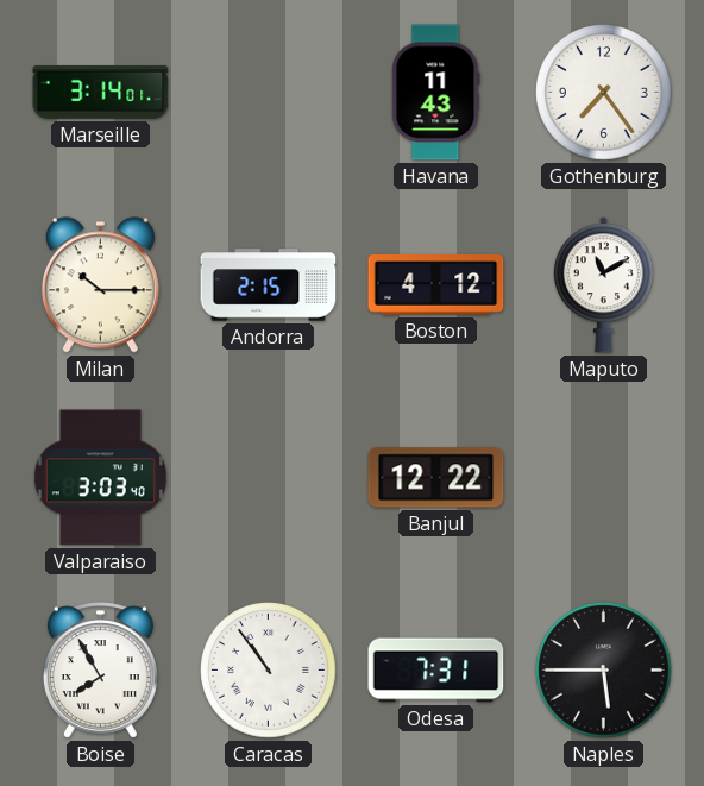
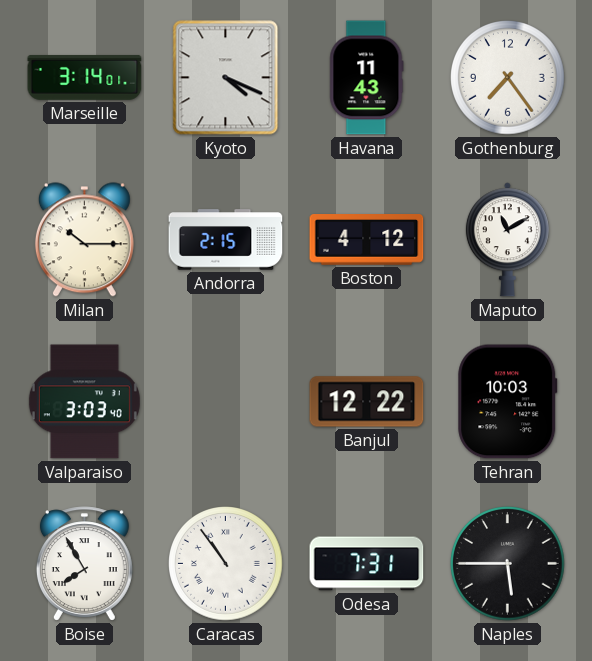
Kyoto: none -> 4:19 (226, 78)
Tehran: none -> 10:03 (508, 402)
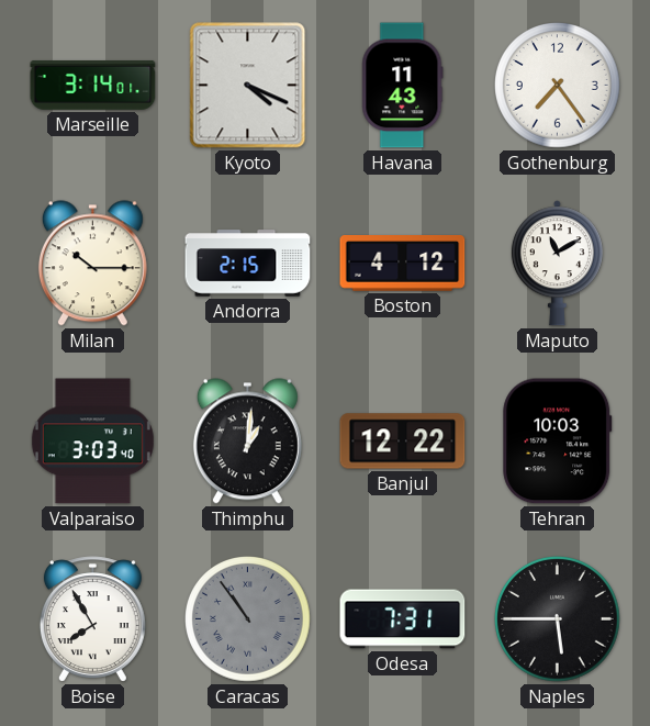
Thimphu: none -> 1:01 (247, 442)
Caracas dial: white -> grey (248, 619)
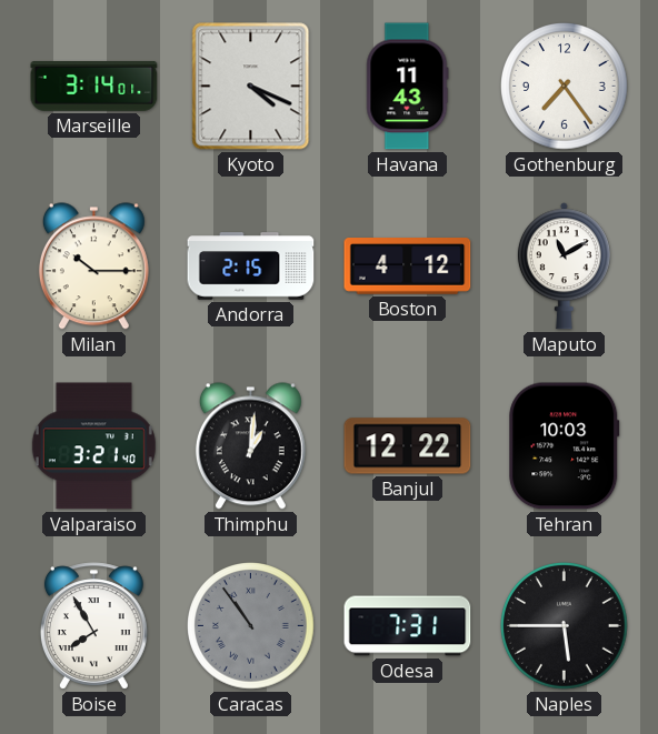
Valparaiso: 3:03 -> 3:21 (93, 446)
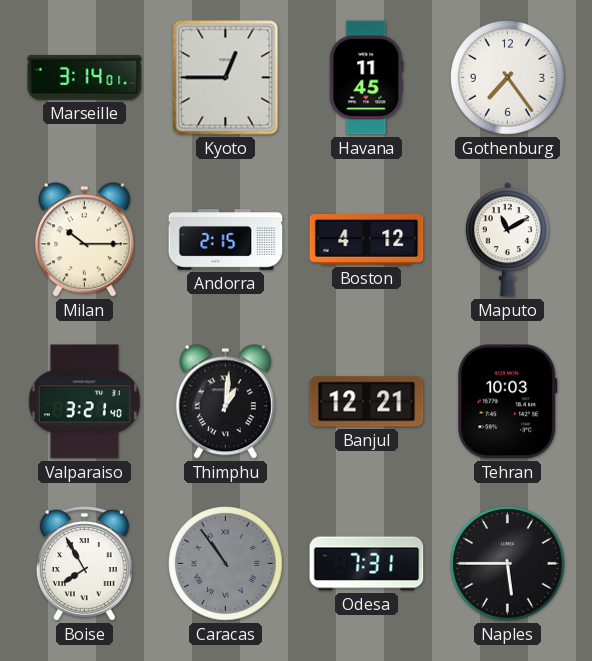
Kyoto: 4:19 -> 12:45 (226, 78)
Havana: 11:43 -> 11:45 (367, 78)
Banjul: 12:22 -> 12:21 (367, 402)
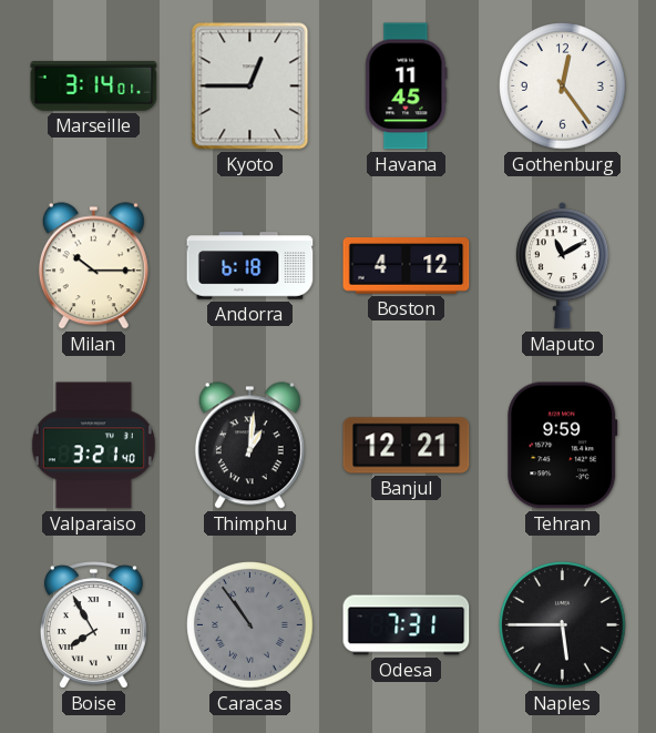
Gothenburg: 7:24 -> 12:24 (563, 86)
Andorra: 2:15 -> 6:18 (250, 266)
Tehran: 10:03 -> 9:59 (563, 446)
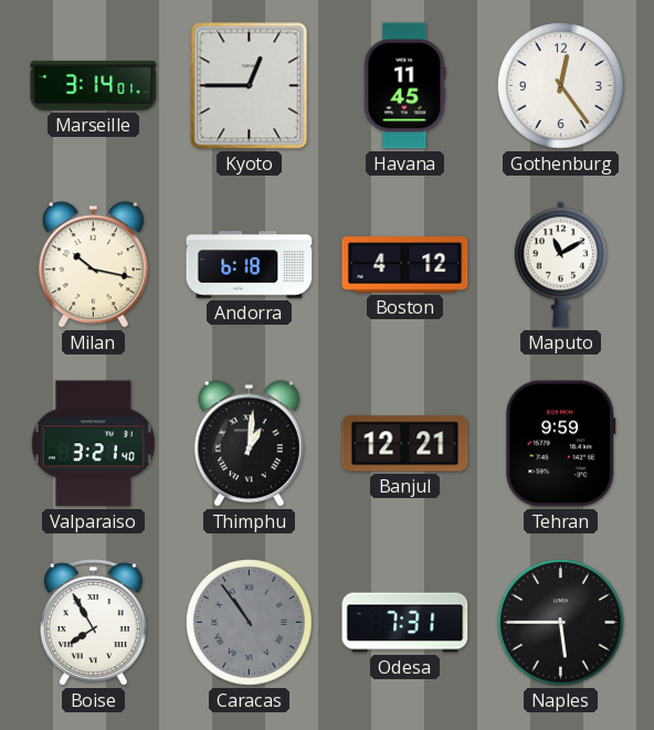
Milan: 10:15 -> 10:17 (93, 265)
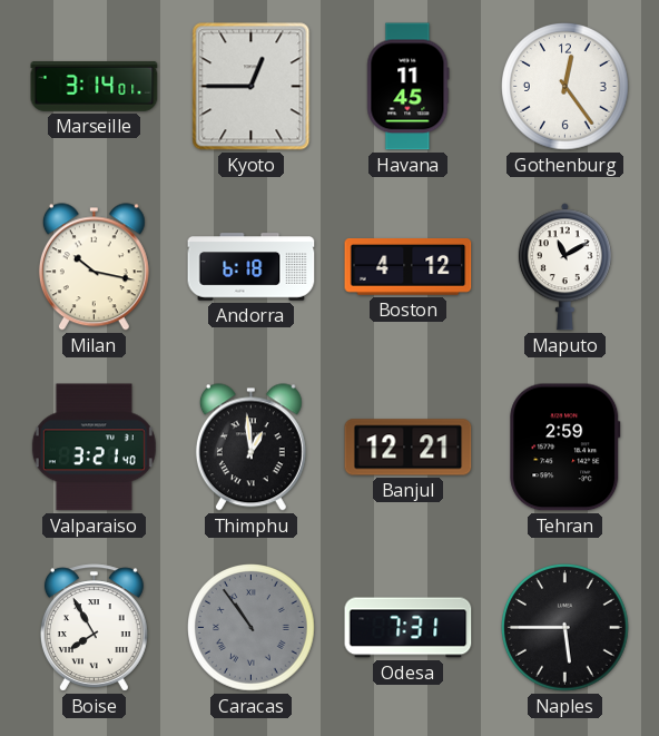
Thimphu: 1:01 -> 12:59 (250, 448)
Tehran: 9:59 -> 2:59 (565, 448)
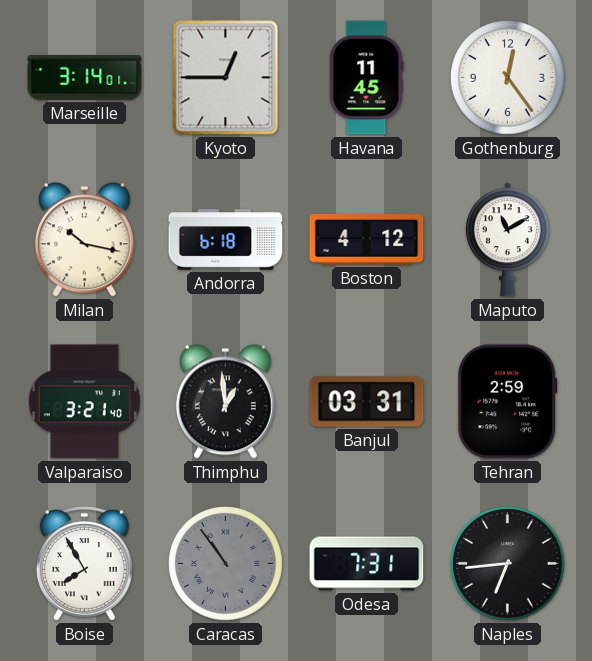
Banjul: 12:21 -> 03:31 (367, 402)
Naples: 5:45 -> 6:44 (508, 564)
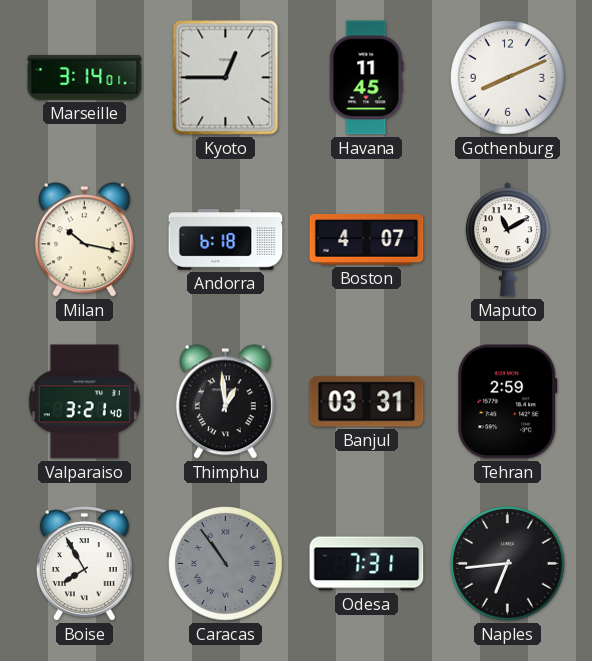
Gothenburg: 12:24 -> 8:11 (508, 78)
Boston: 4:12 -> 4:07 (367, 240)
